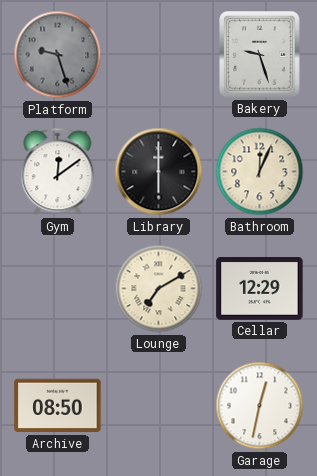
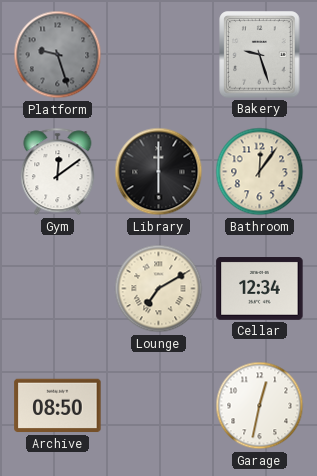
Bathroom: 12:04 -> 12:06 (260, 172)
Cellar: 12:29 -> 12:34 (260, 289)
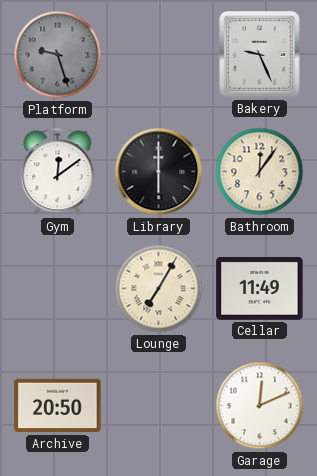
Bakery: 9:27 -> 9:26 (260, 55)
Lounge: 7:10 -> 7:05 (159, 289)
Cellar: 12:34 -> 11:49 (260, 289)
Archive: 08:50 -> 20:50 (58, 406)
Garage: 12:32 -> 12:11 (260, 406)
